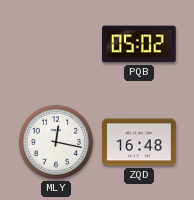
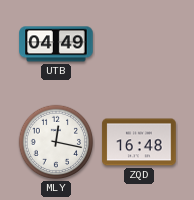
UTB: none -> 04:49 (56, 44)
PQB: 05:02 -> none (139, 44)
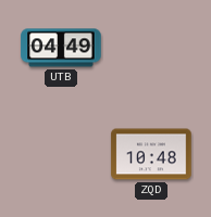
MLY: 12:17 -> none (56, 142)
ZQD: 16:48 -> 10:48 (151, 154)
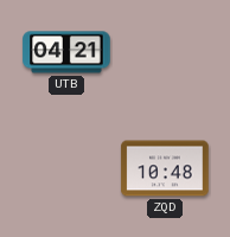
UTB: 04:49 -> 04:21 (66, 52)
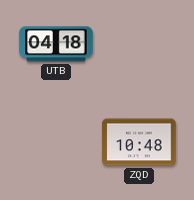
UTB: 04:21 -> 04:18 (56, 44)
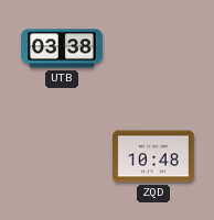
UTB: 04:18 -> 03:38 (62, 48)
